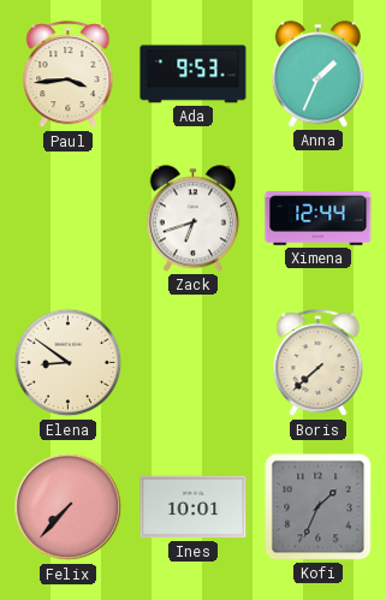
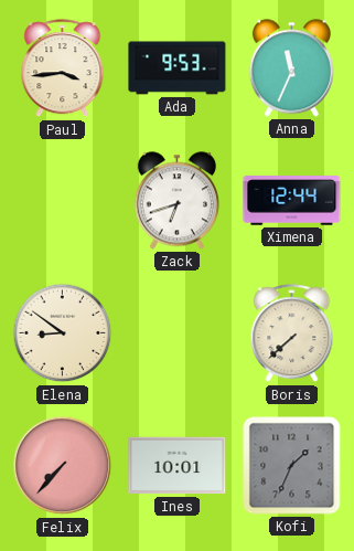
Anna: 1:34 -> 11:34 (291, 68)
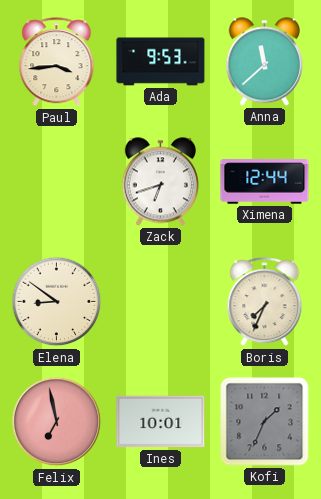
Anna: 11:34 -> 11:38 (264, 62)
Boris: 7:38 -> 7:34 (265, 302)
Felix: 7:37 -> 6:58 (57, 422)
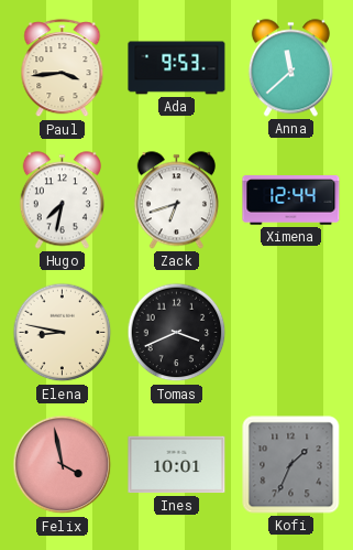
Hugo: none -> 7:32 (62, 201)
Elena: 8:51 -> 8:47 (63, 333)
Tomas: none -> 3:41 (177, 333)
Boris: 7:34 -> none (265, 302)
Felix: 6:58 -> 3:58 (63, 465)
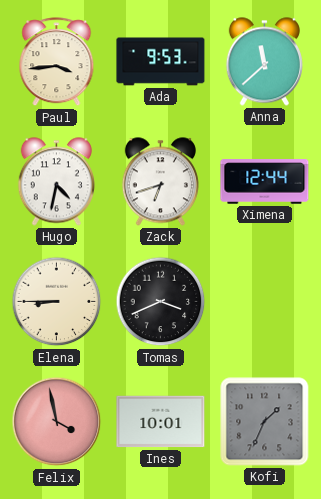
Hugo: 7:32 -> 4:32 (56, 182)
Elena: 8:47 -> 8:45 (57, 302)
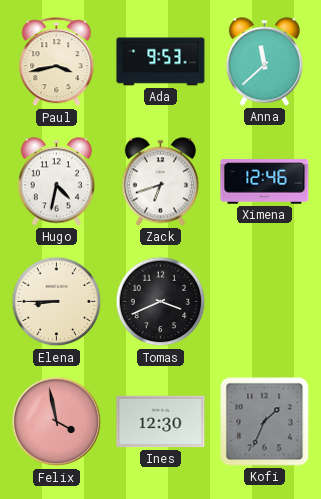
Paul: 3:44 -> 3:43 (57, 62)
Ximena: 12:44 -> 12:46 (265, 182)
Ines: 10:01 -> 12:30 (161, 422)
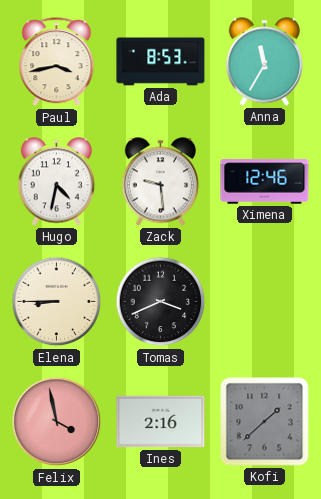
Ada: 9:53 -> 8:53 (161, 62)
Anna: 11:38 -> 11:35 (264, 62)
Zack: 6:42 -> 9:29 (160, 182)
Ines: 12:30 -> 2:16 (161, 422)
Kofi: 1:34 -> 1:38 (265, 422)
